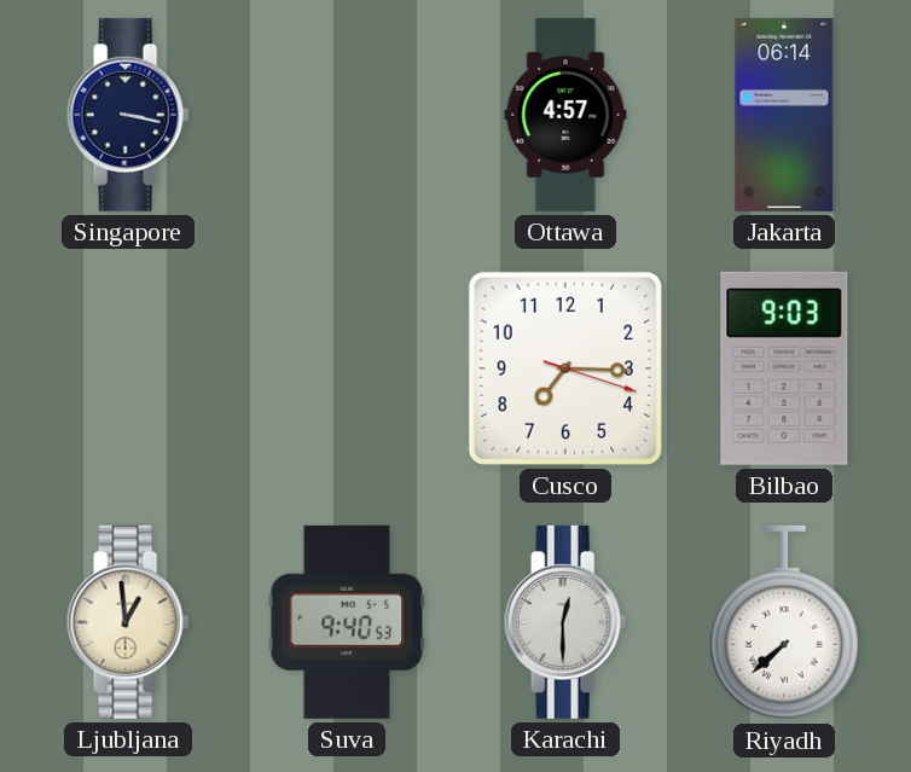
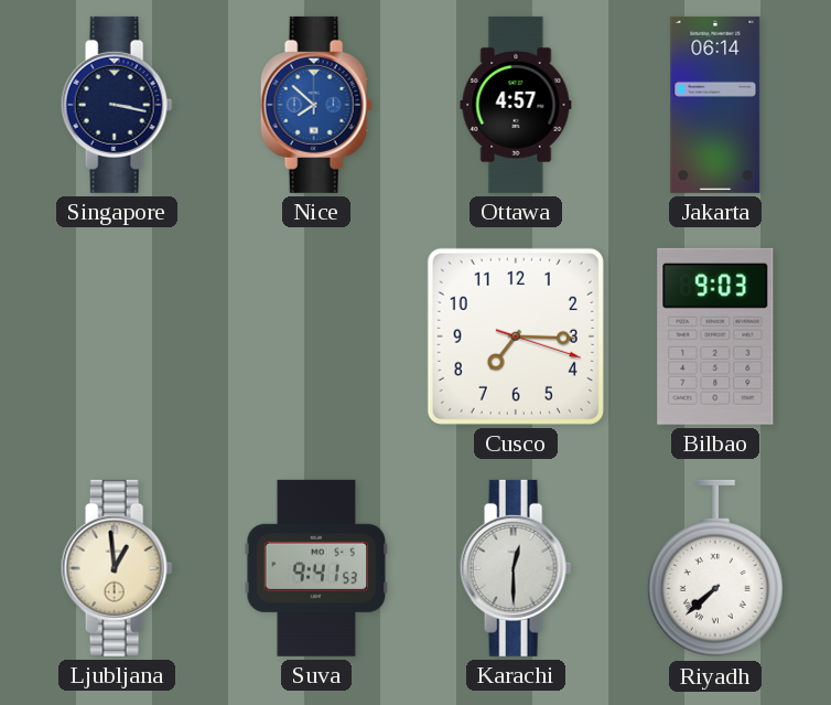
Nice: none -> 7:52 (316, 105)
Suva: 9:40 -> 9:41 (316, 568)
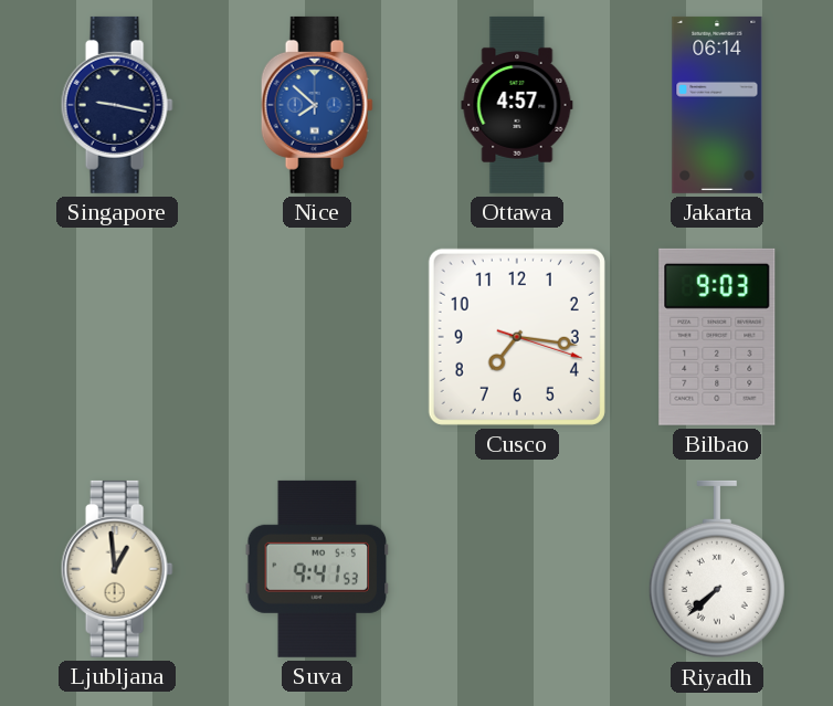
Singapore: 3:17 -> 9:17 (117, 105)
Cusco: 7:15 -> 7:16 (517, 337)
Karachi: 12:30 -> none (516, 568)
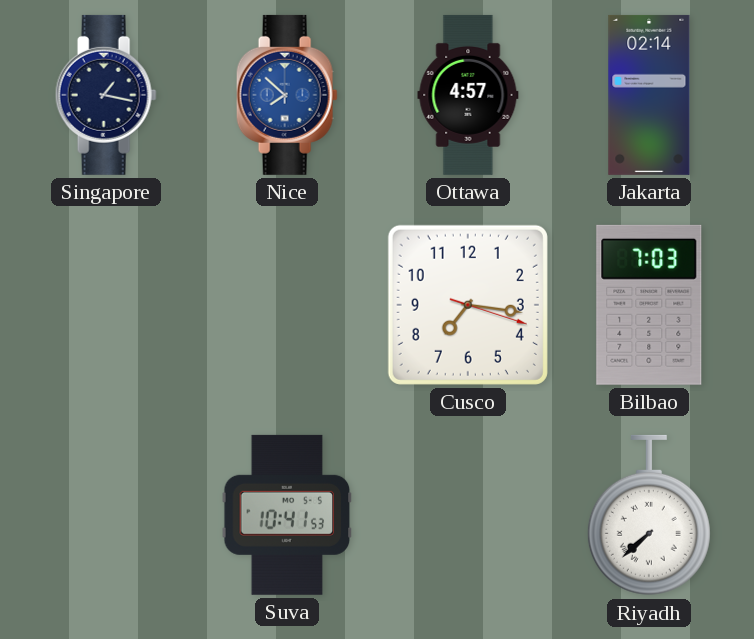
Singapore: 9:17 -> 1:17 (106, 95)
Jakarta: 06:14 -> 02:14 (649, 95)
Bilbao: 9:03 -> 7:03 (649, 305)
Ljubljana: 12:59 -> none (117, 569)
Suva: 9:41 -> 10:41 (287, 515)
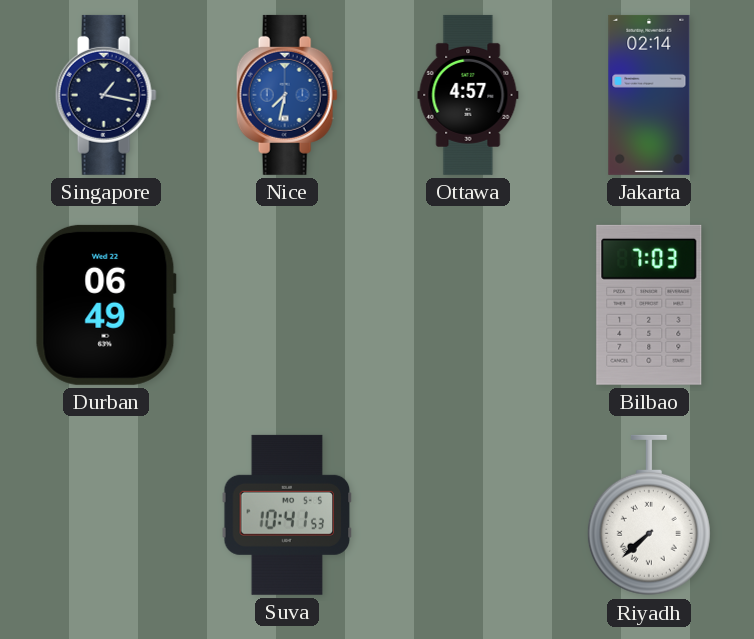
Nice: 7:52 -> 7:32 (287, 95)
Durban: none -> 06:49 (106, 305)
Cusco: 7:16 -> none (468, 305)
